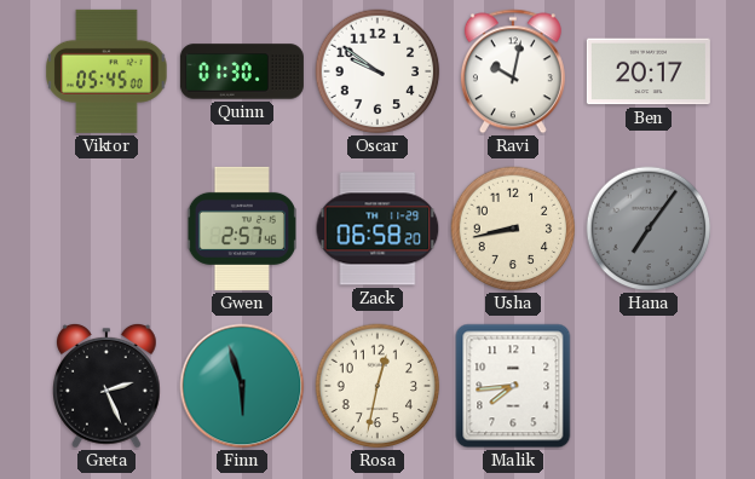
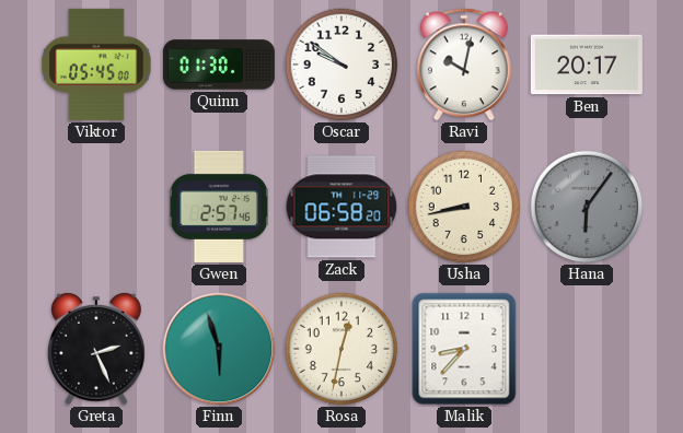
Hana: 7:06 -> 6:06 (587, 207)
Malik: 7:44 -> 8:37 (464, 349)
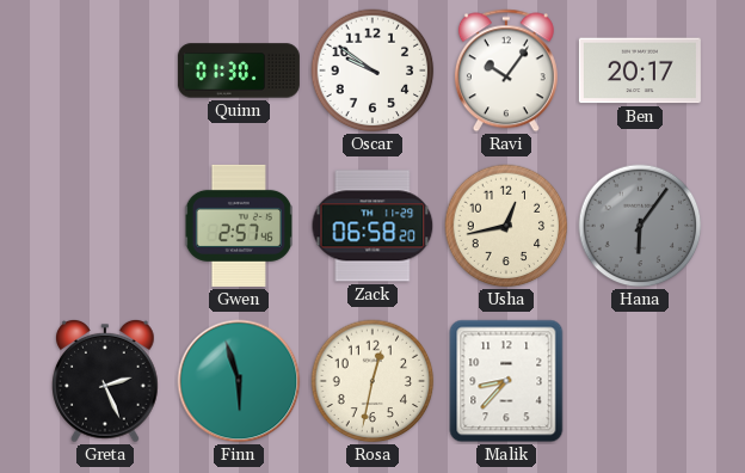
Viktor: 05:45 -> none (96, 65)
Ravi: 10:02 -> 10:06 (506, 70)
Usha: 8:43 -> 12:43 (506, 226)
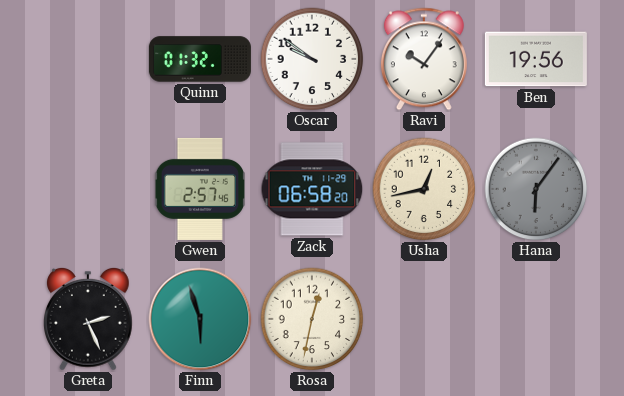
Quinn: 01:30 -> 01:32 (200, 59)
Ben: 20:17 -> 19:56 (536, 59)
Malik: 8:37 -> none (506, 381)
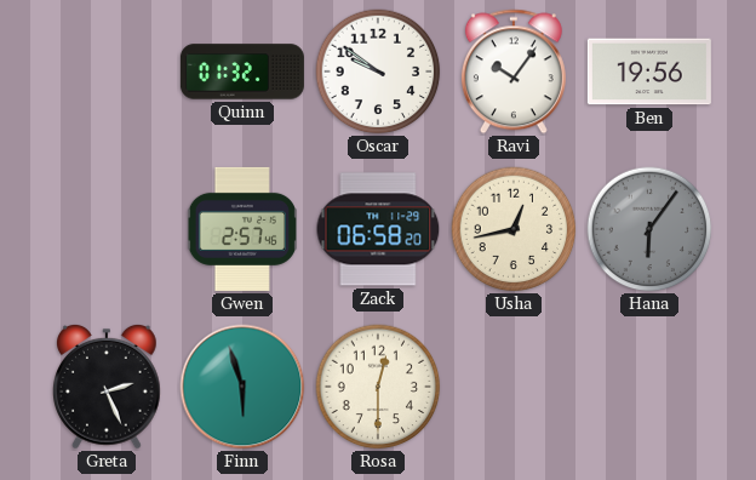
Rosa: 12:32 -> 12:30 (378, 387)
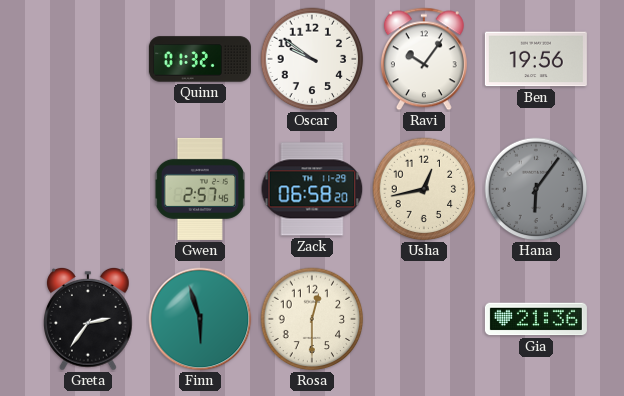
Greta: 2:26 -> 2:36 (88, 319)
Gia: none -> 21:36 (536, 319)
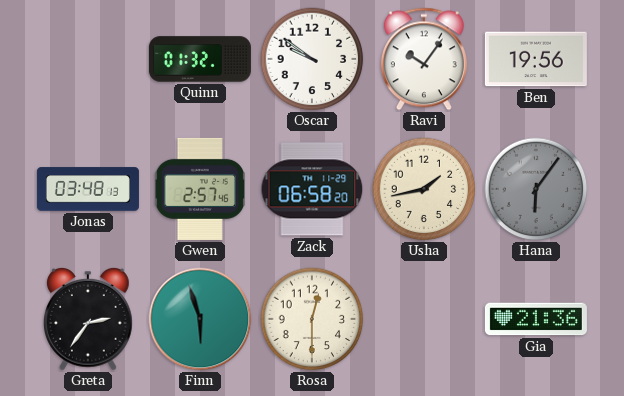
Jonas: none -> 03:48 (88, 189)
Usha: 12:43 -> 1:43 (424, 189)
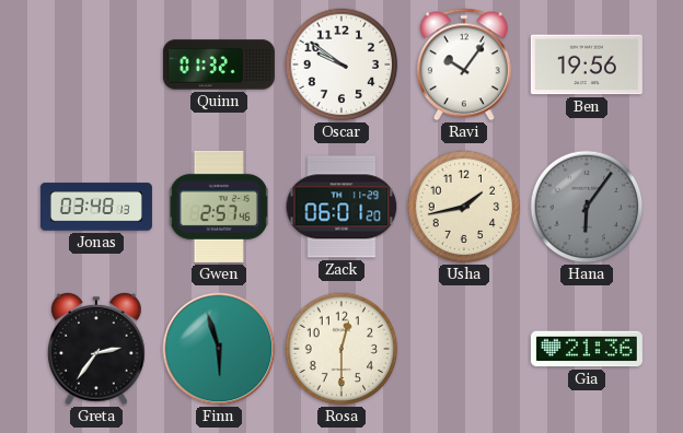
Zack: 06:58 -> 06:01 (342, 207)
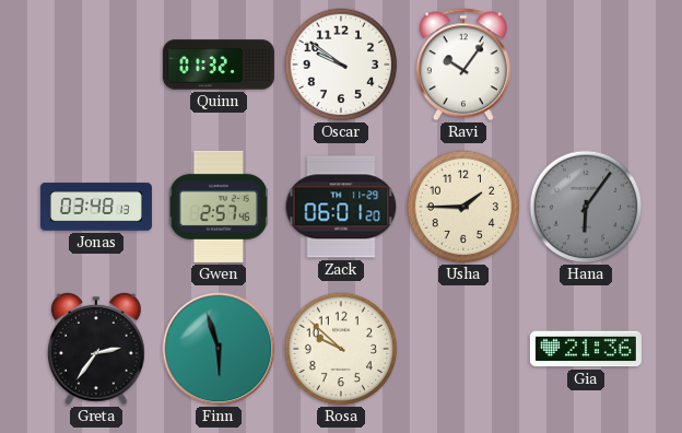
Ben: 19:56 -> none (587, 65)
Usha: 1:43 -> 1:45 (463, 207)
Rosa: 12:30 -> 9:52 (341, 349)
